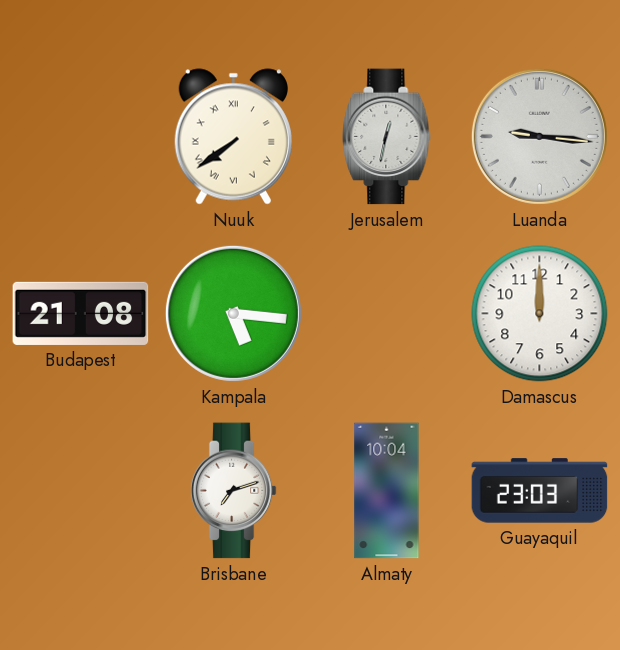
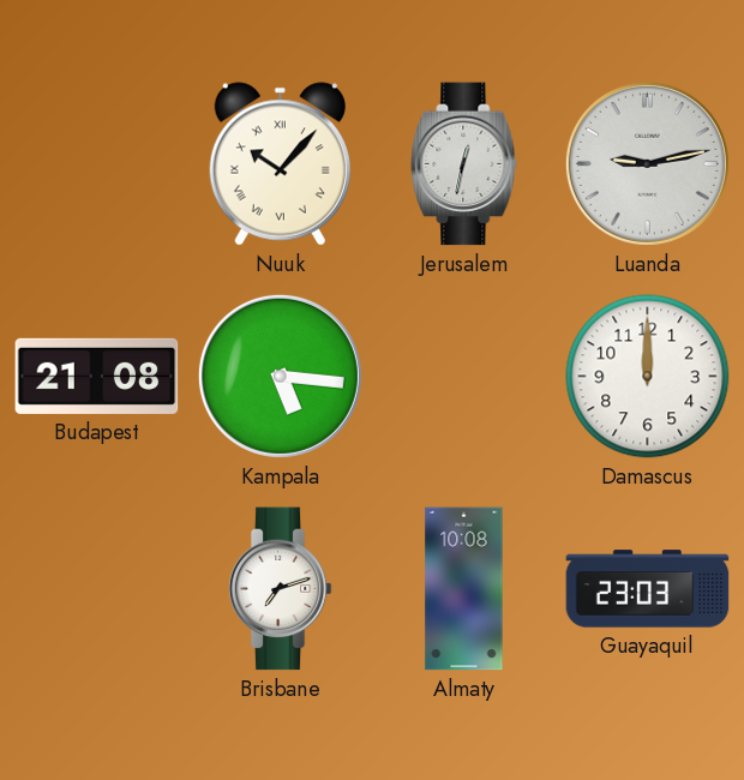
Nuuk: 7:39 -> 10:07 (280, 164)
Luanda: 9:16 -> 9:13 (647, 163)
Almaty: 10:04 -> 10:08 (464, 589)
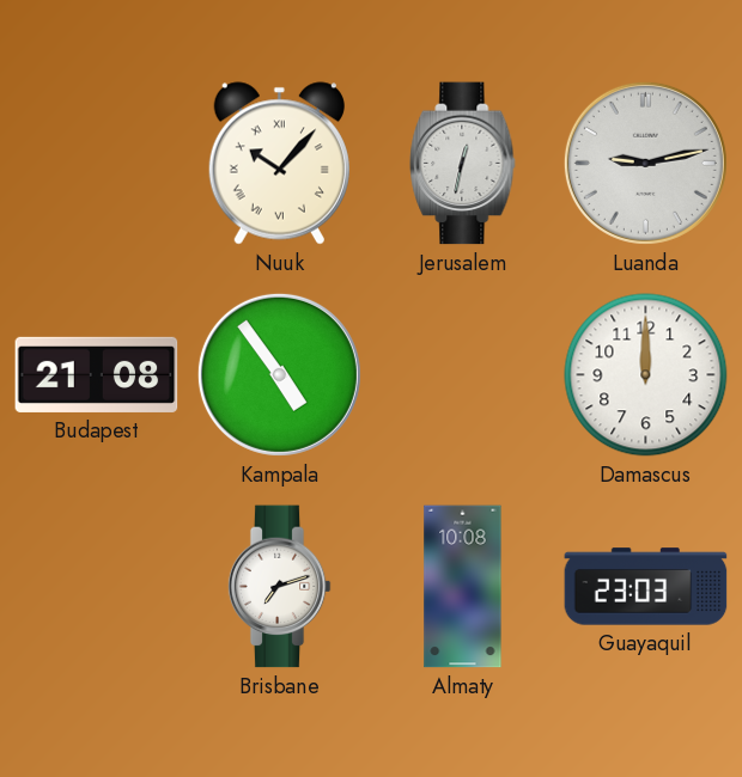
Kampala: 5:16 -> 4:54 (279, 374)
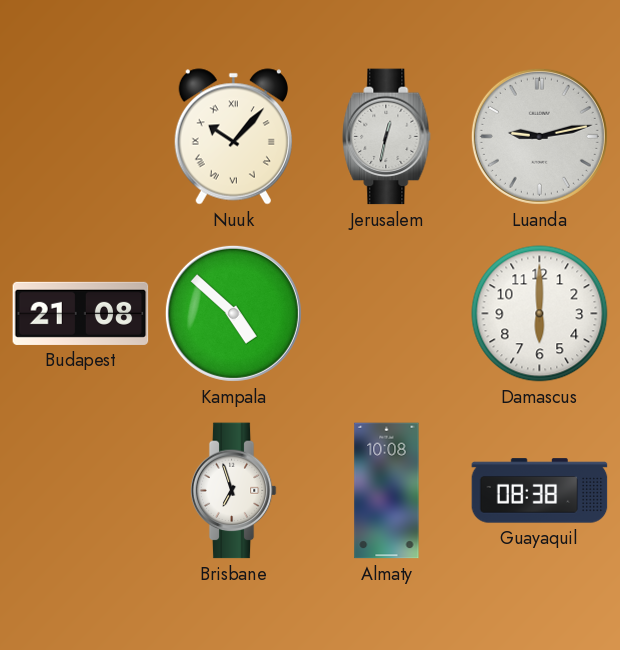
Kampala: 4:54 -> 4:52 (233, 313)
Damascus: 12:00 -> 6:00 (540, 314)
Brisbane: 7:12 -> 6:57 (233, 491)
Guayaquil: 23:03 -> 08:38 (540, 491)
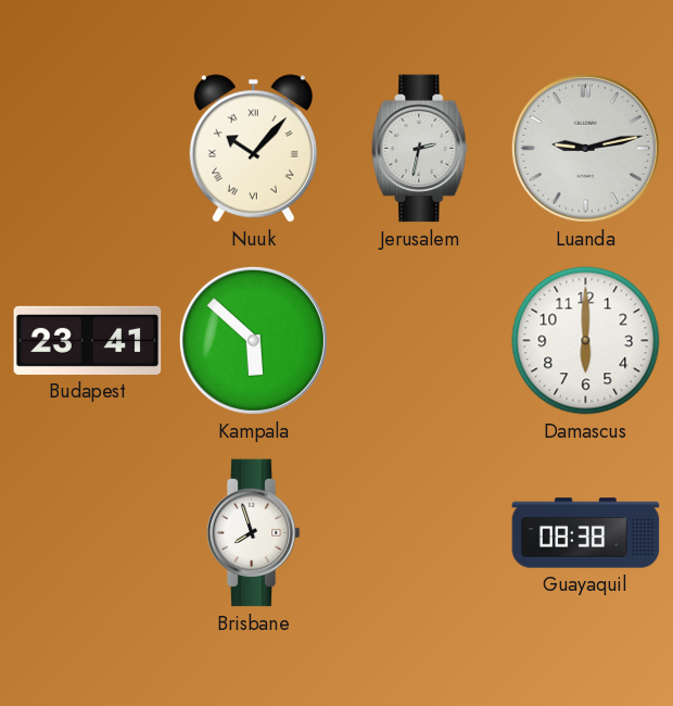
Jerusalem: 12:32 -> 2:32 (420, 149)
Budapest: 21:08 -> 23:41 (88, 340)
Kampala: 4:52 -> 5:52 (253, 340)
Brisbane: 6:57 -> 7:57 (253, 533)
Almaty: 10:08 -> none (387, 491)
